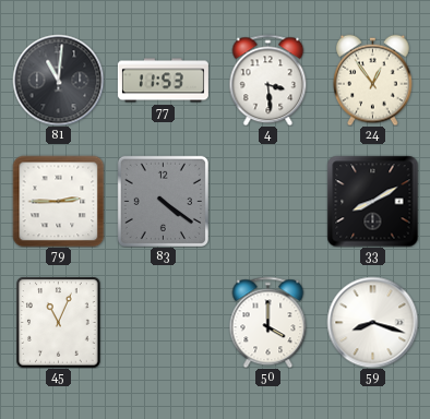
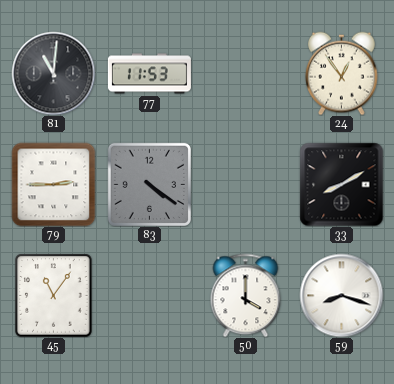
4: 3:29 -> none (268, 80)
45: 11:04 -> 11:06 (54, 295)
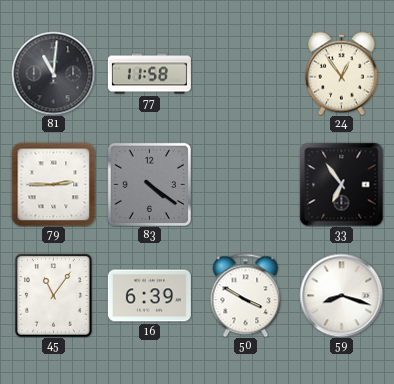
77: 11:53 -> 11:58 (149, 74)
33: 8:10 -> 6:54 (341, 184)
16: none -> 6:39 (149, 296)
50: 4:00 -> 3:50 (246, 295)
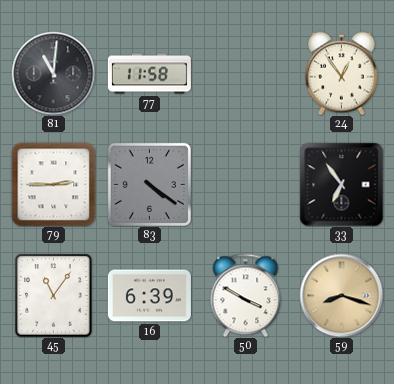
59 dial: white -> champagne (341, 295)
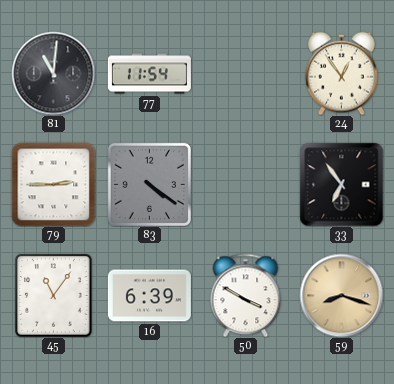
77: 11:58 -> 11:54 (149, 74)
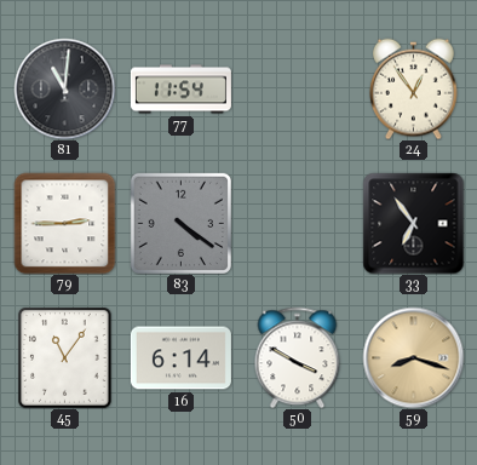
16: 6:39 -> 6:14 (180, 358)
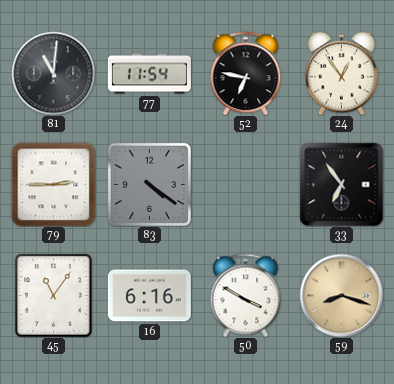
52: none -> 6:47 (246, 73)
16: 6:14 -> 6:16 (149, 296)
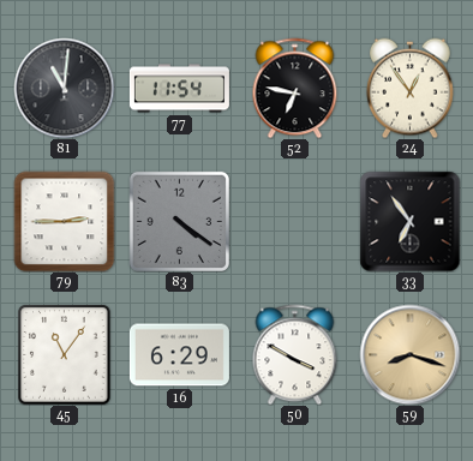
16: 6:16 -> 6:29 (179, 355)
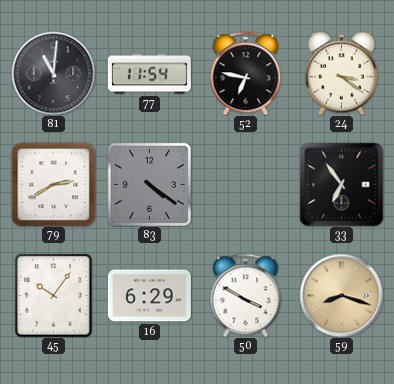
24: 12:54 -> 3:21 (342, 73)
79: 2:45 -> 2:40 (53, 184)
45: 11:06 -> 10:06 (54, 295)
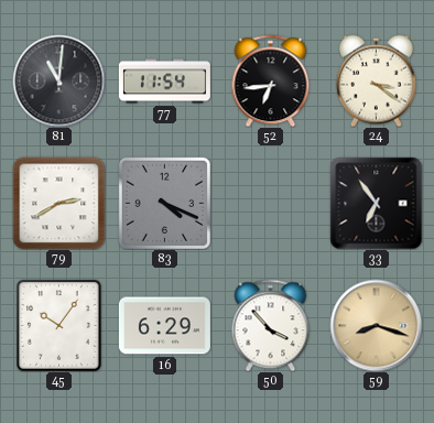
52: 6:47 -> 6:44 (271, 80)
83: 4:21 -> 4:19 (164, 203)
50: 3:50 -> 3:53 (271, 325)
